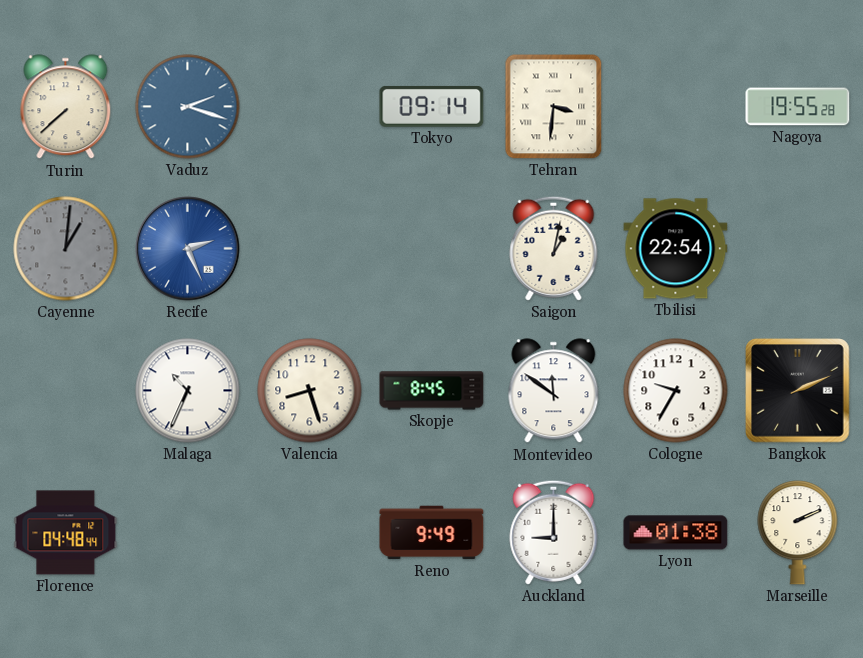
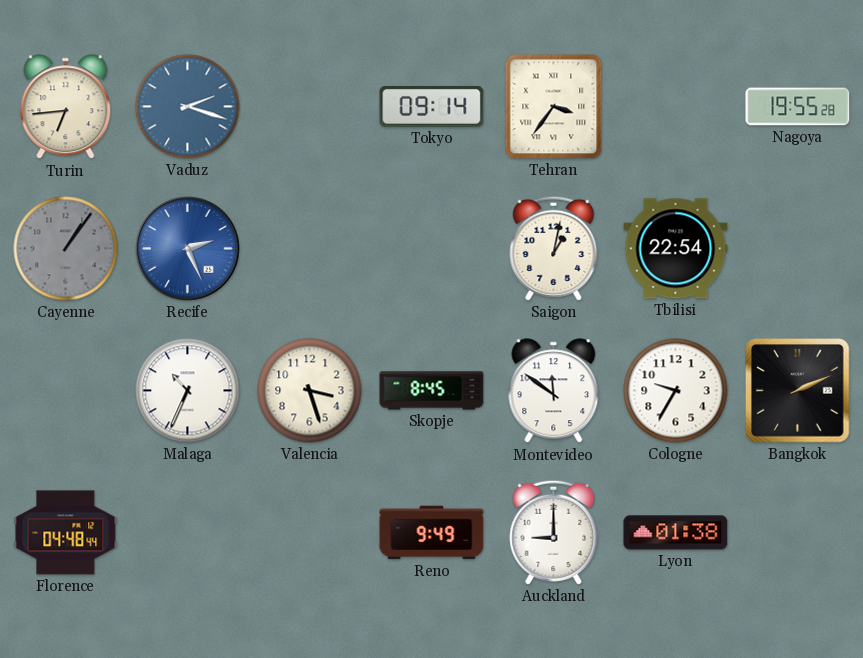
Turin: 7:38 -> 6:44 (66, 107)
Tehran: 3:31 -> 3:36 (554, 107)
Cayenne: 1:01 -> 1:06 (66, 249)
Valencia: 8:27 -> 3:27 (310, 391)
Marseille: 2:11 -> none (798, 533)
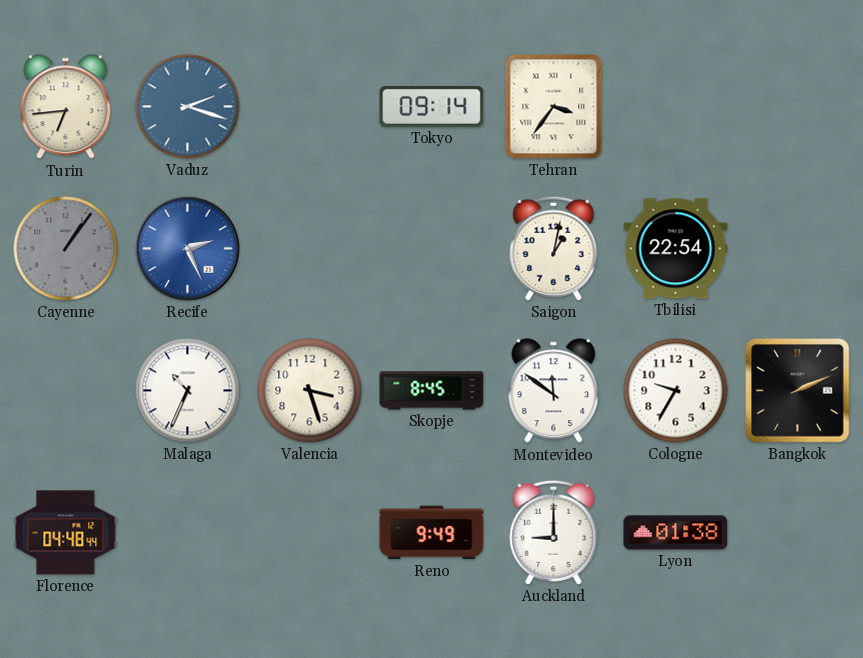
Nagoya: 19:55 -> none (798, 107)
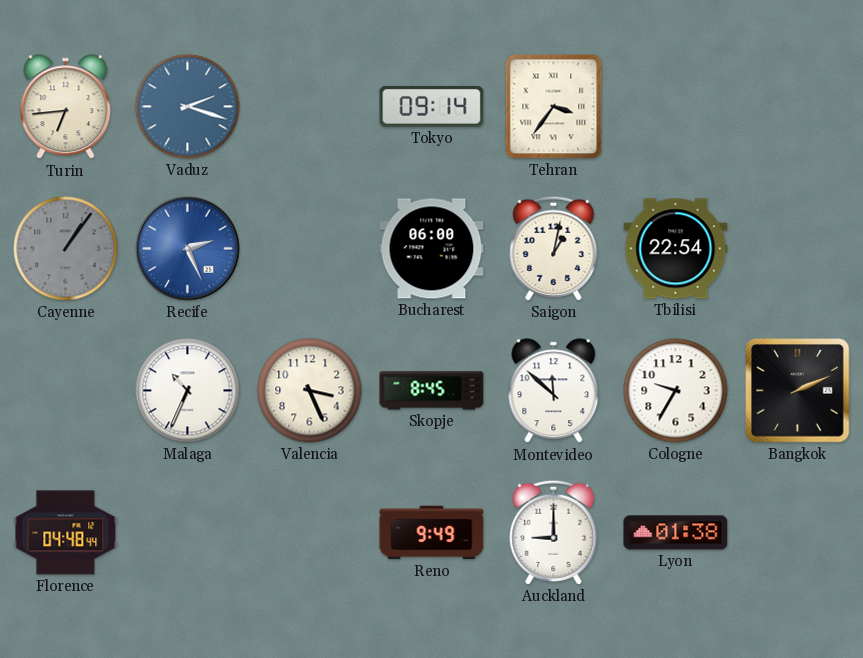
Bucharest: none -> 06:00 (432, 249)
Valencia: 3:27 -> 3:26 (310, 391)
Montevideo: 11:51 -> 11:52 (554, 391)
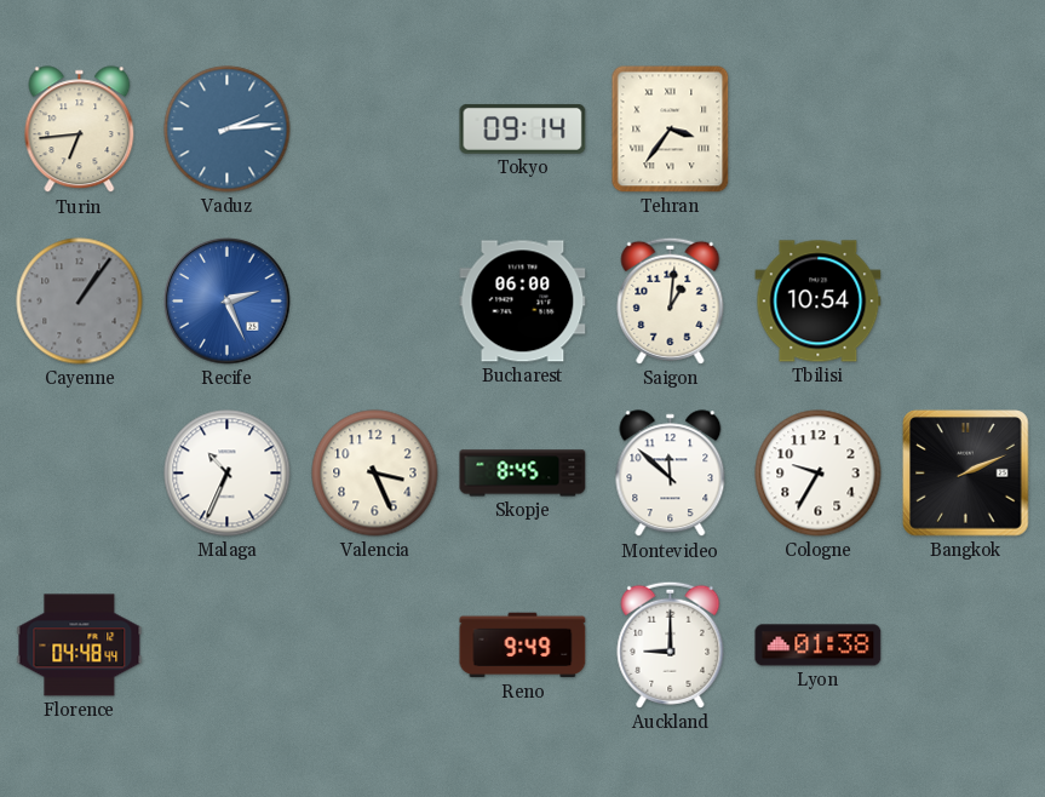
Vaduz: 2:18 -> 2:14 (228, 130)
Saigon: 1:02 -> 1:01 (671, 300)
Tbilisi: 22:54 -> 10:54 (819, 302)
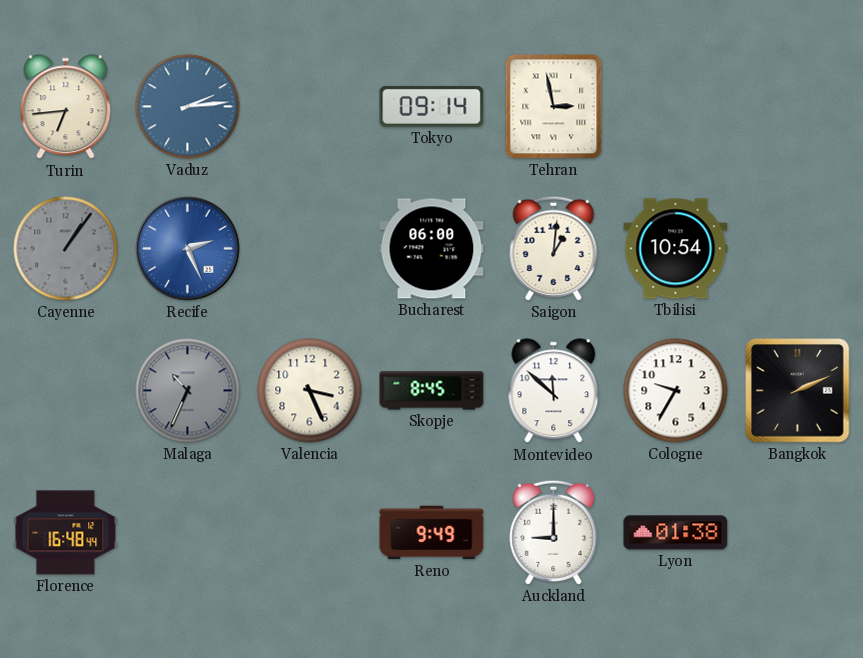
Tehran: 3:36 -> 2:58 (554, 107)
Malaga dial: white -> grey (188, 391)
Florence: 04:48 -> 16:48 (66, 533)
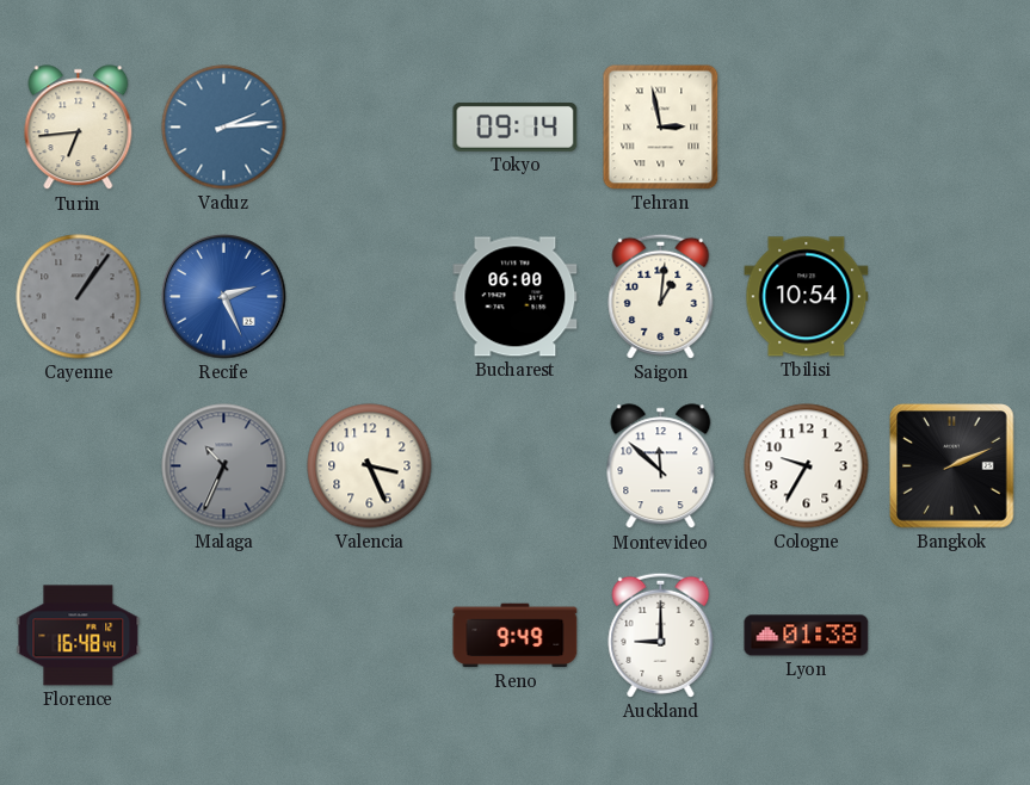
Skopje: 8:45 -> none (432, 391)
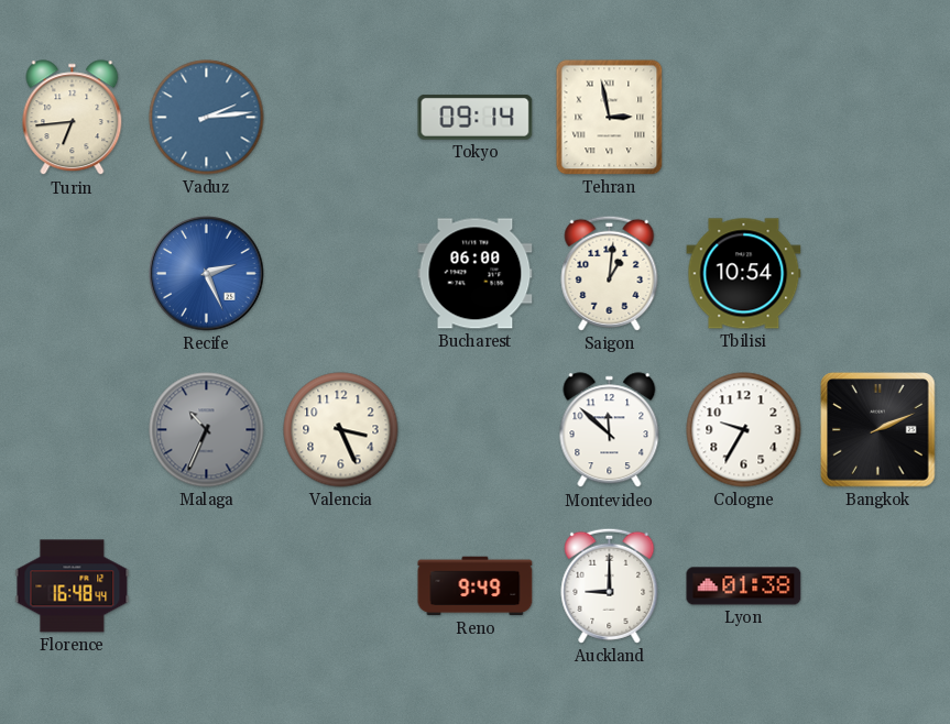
Cayenne: 1:06 -> none (79, 297)
